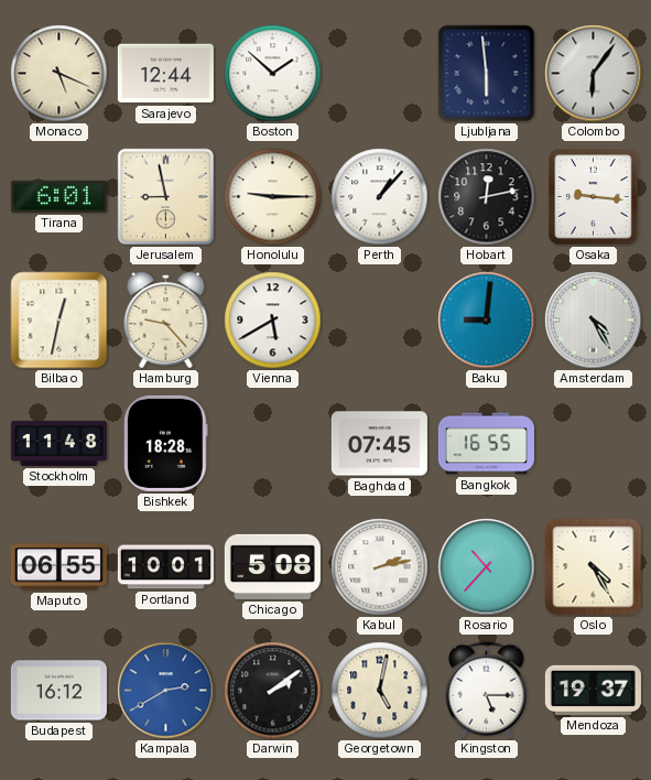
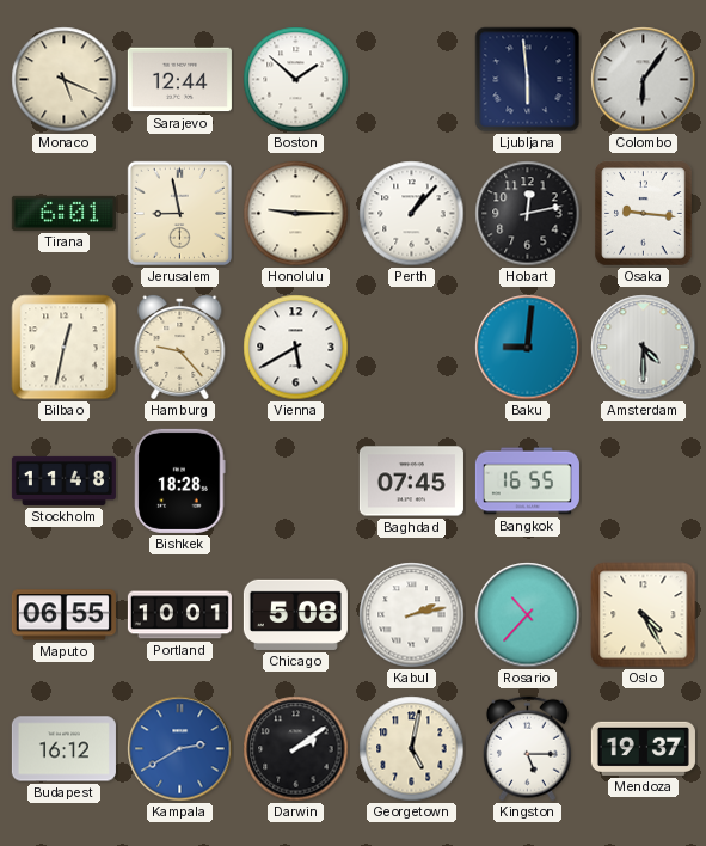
Amsterdam: 4:25 -> 4:30 (644, 348)
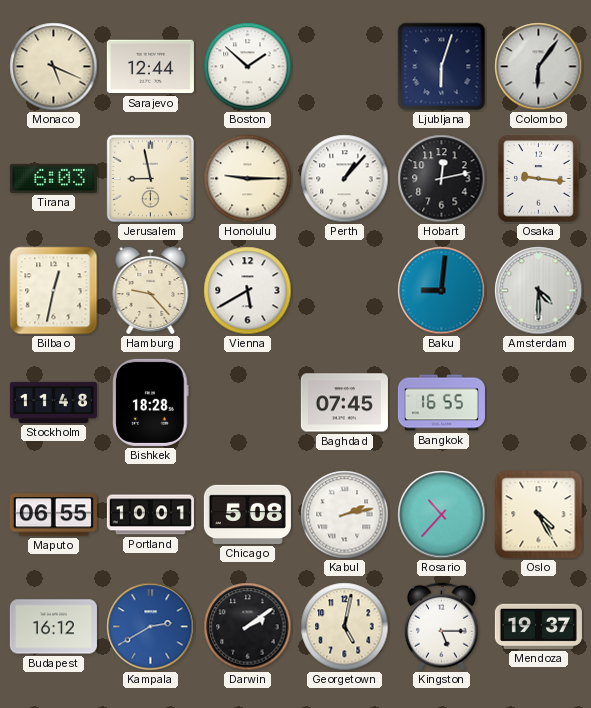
Ljubljana: 5:59 -> 6:03 (442, 67)
Tirana: 6:01 -> 6:03 (53, 178)
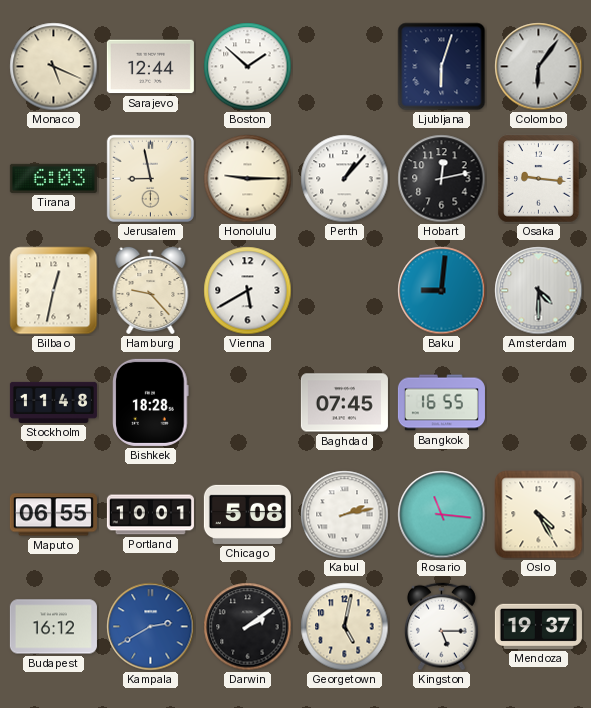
Rosario: 10:37 -> 11:16 (442, 515)
